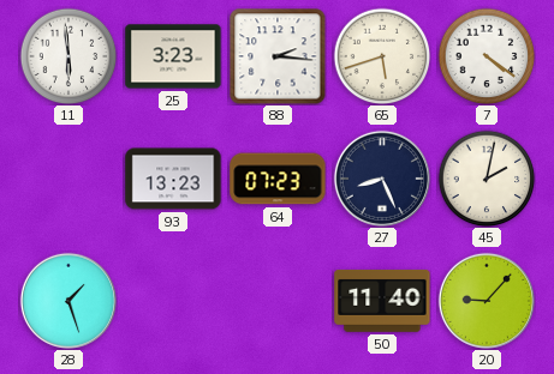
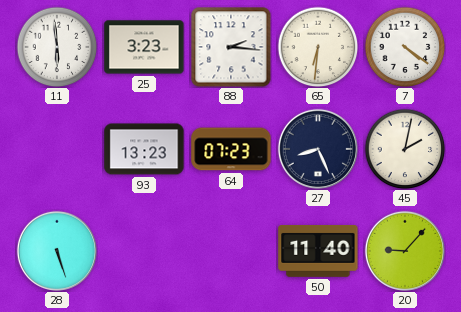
65: 5:42 -> 6:31 (318, 47)
28: 1:27 -> 5:27 (57, 251)
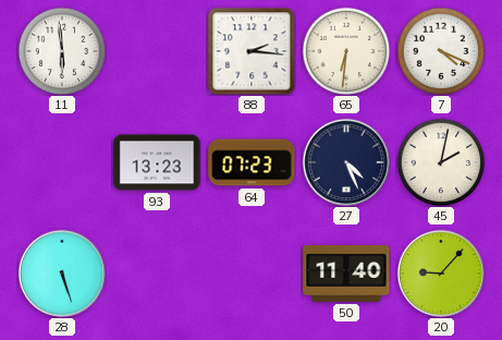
25: 3:23 -> none (144, 47)
7: 4:21 -> 4:19 (441, 51)
27: 8:26 -> 4:26 (346, 162)
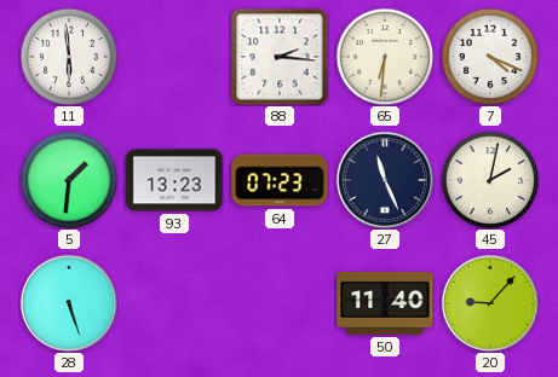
5: none -> 1:31 (69, 180)
27: 4:26 -> 11:26 (385, 180)
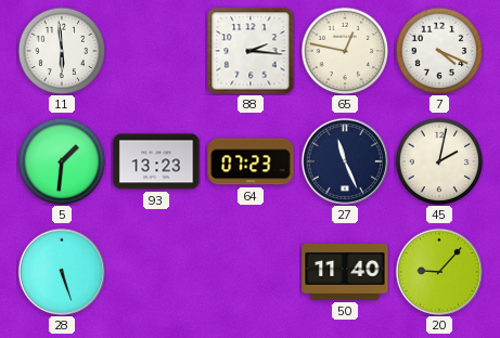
65: 6:31 -> 12:47 (345, 51)
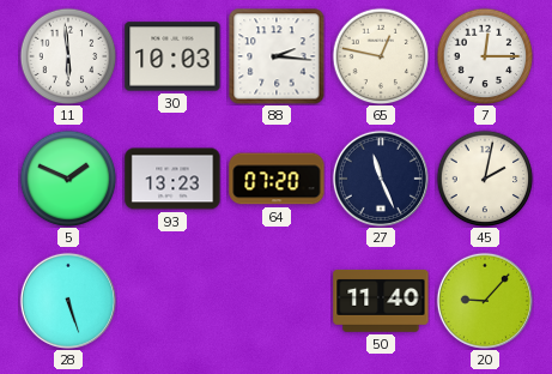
30: none -> 10:03 (172, 56)
7: 4:19 -> 12:15 (485, 56)
5: 1:31 -> 1:49 (68, 179)
64: 07:23 -> 07:20 (277, 179)
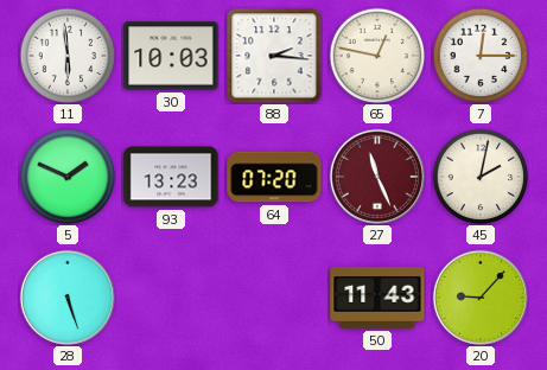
27 dial: navy -> burgundy (377, 177)
50: 11:40 -> 11:43 (377, 298)
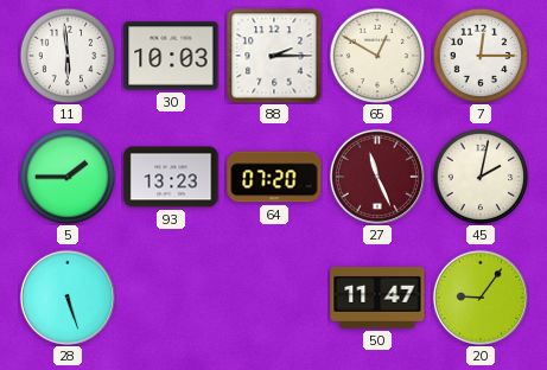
88: 2:16 -> 2:15 (274, 56)
65: 12:47 -> 12:50 (377, 56)
5: 1:49 -> 1:45 (68, 177)
50: 11:43 -> 11:47 (377, 298)
20: 9:07 -> 9:06 (481, 298)
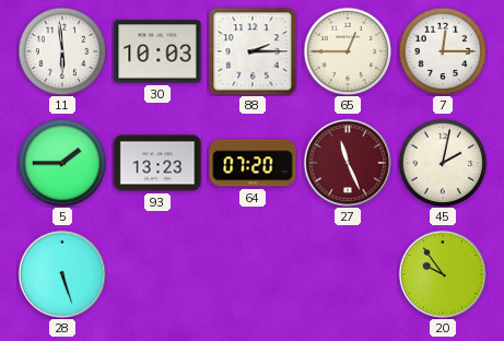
65: 12:50 -> 12:45 (348, 51)
50: 11:47 -> none (377, 298)
20: 9:06 -> 9:54 (443, 274)
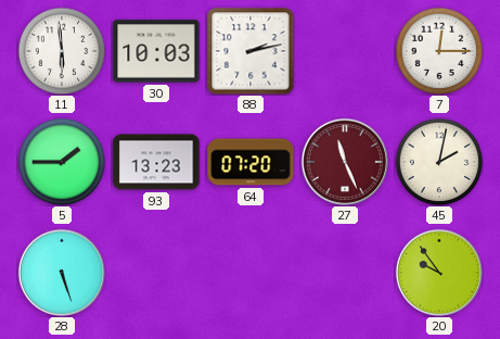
88: 2:15 -> 2:13 (251, 51)
65: 12:45 -> none (348, 51)
